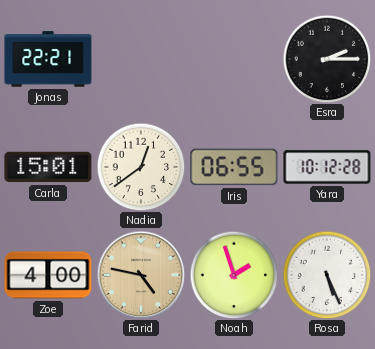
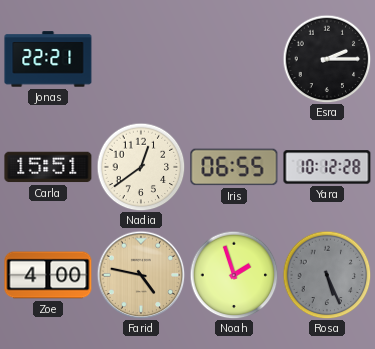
Carla: 15:01 -> 15:51 (48, 167)
Rosa dial: white -> grey (327, 275)
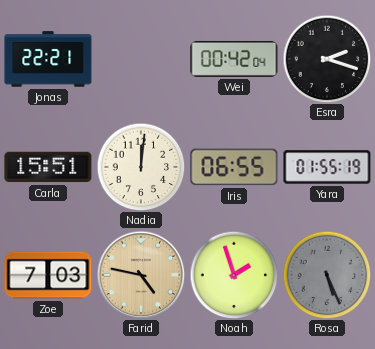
Wei: none -> 00:42 (234, 59)
Esra: 2:15 -> 2:18 (327, 59)
Nadia: 12:39 -> 12:01 (141, 167)
Yara: 10:12 -> 01:55 (327, 167)
Zoe: 4:00 -> 7:03 (48, 275)
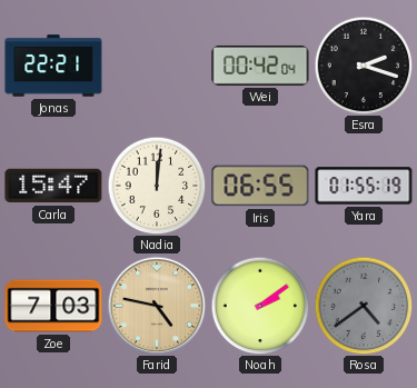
Carla: 15:51 -> 15:47 (53, 186)
Noah: 1:57 -> 2:09 (260, 306)
Rosa: 5:26 -> 4:39 (364, 306)
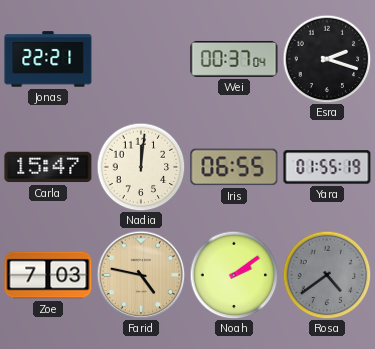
Wei: 00:42 -> 00:37 (234, 59)
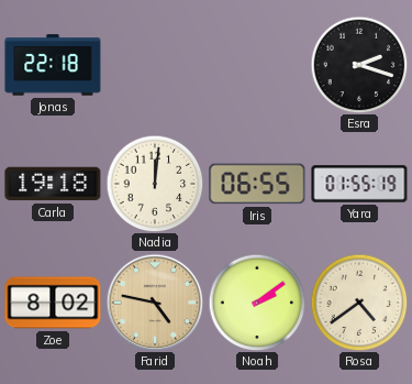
Jonas: 22:21 -> 22:18 (53, 65)
Wei: 00:37 -> none (234, 59)
Carla: 15:47 -> 19:18 (53, 184)
Zoe: 7:03 -> 8:02 (53, 303)
Rosa dial: grey -> cream (359, 303)
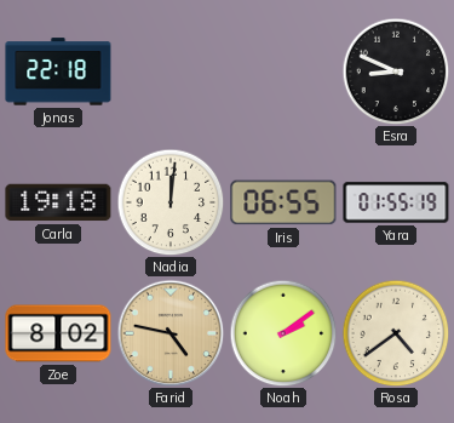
Esra: 2:18 -> 8:49 (396, 72)
